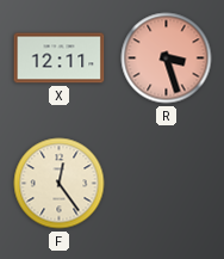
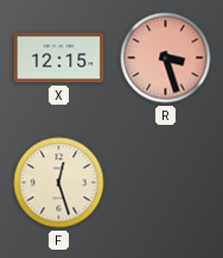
X: 12:11 -> 12:15 (59, 58)
F: 12:24 -> 12:27 (59, 183)
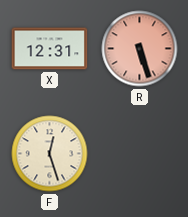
X: 12:15 -> 12:31 (50, 49)
R: 3:27 -> 5:27 (140, 49)
